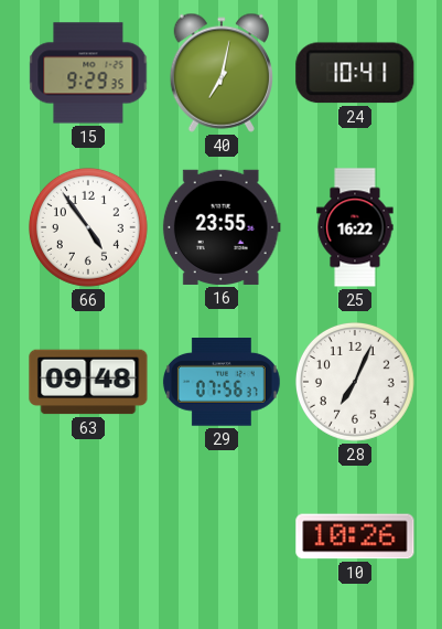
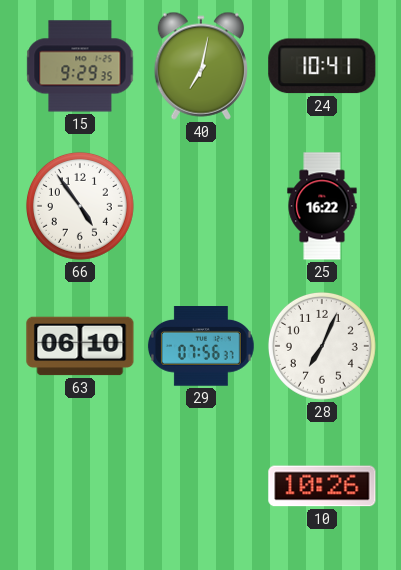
16: 23:55 -> none (222, 227)
63: 09:48 -> 06:10 (80, 346)
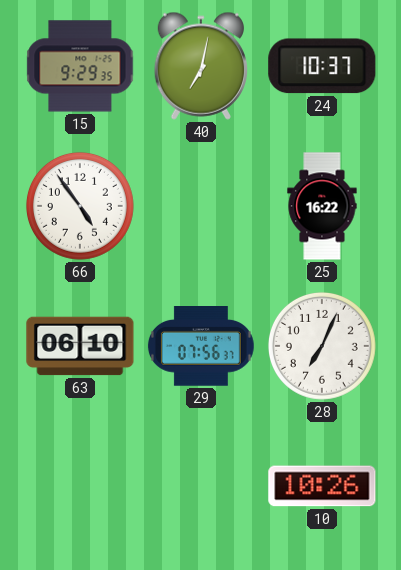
24: 10:41 -> 10:37 (322, 66)
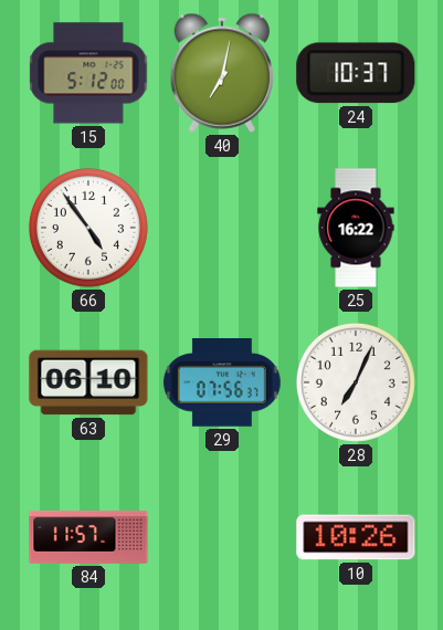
15: 9:29 -> 5:12 (88, 73)
84: none -> 11:57 (88, 537)
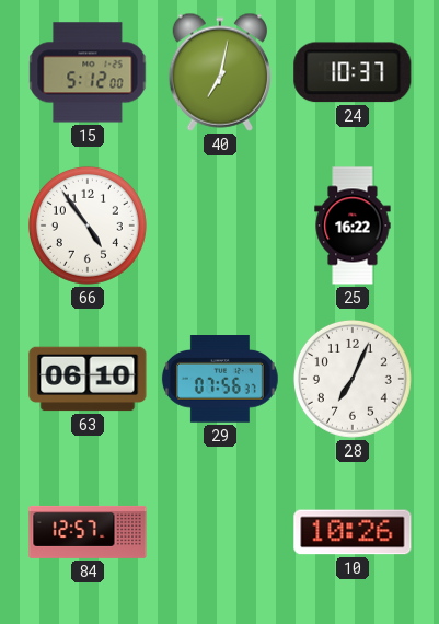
84: 11:57 -> 12:57 (88, 532)
